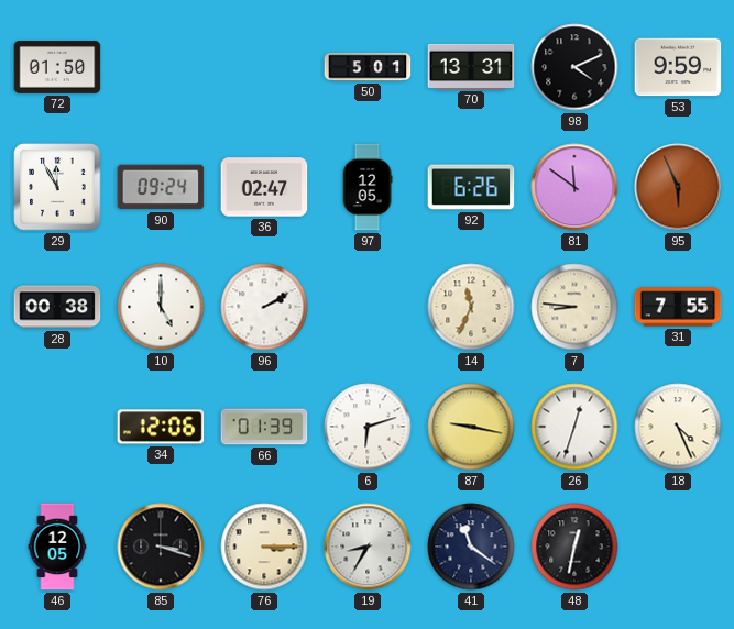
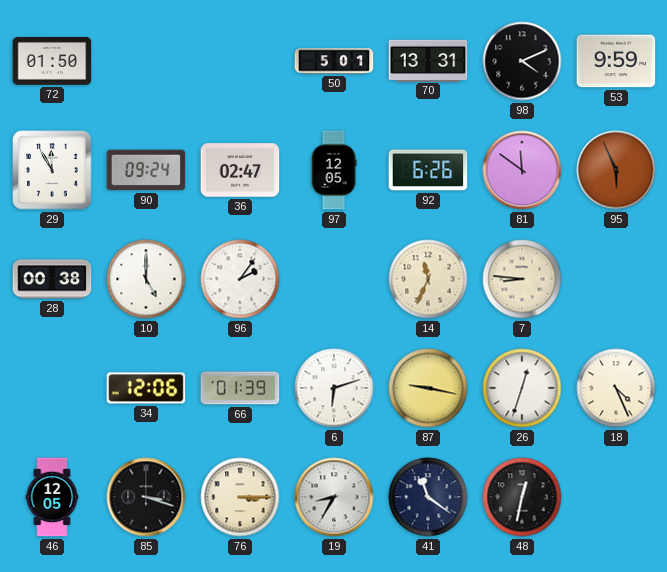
96: 2:10 -> 2:06 (240, 279)
31: 7:55 -> none (678, 307)
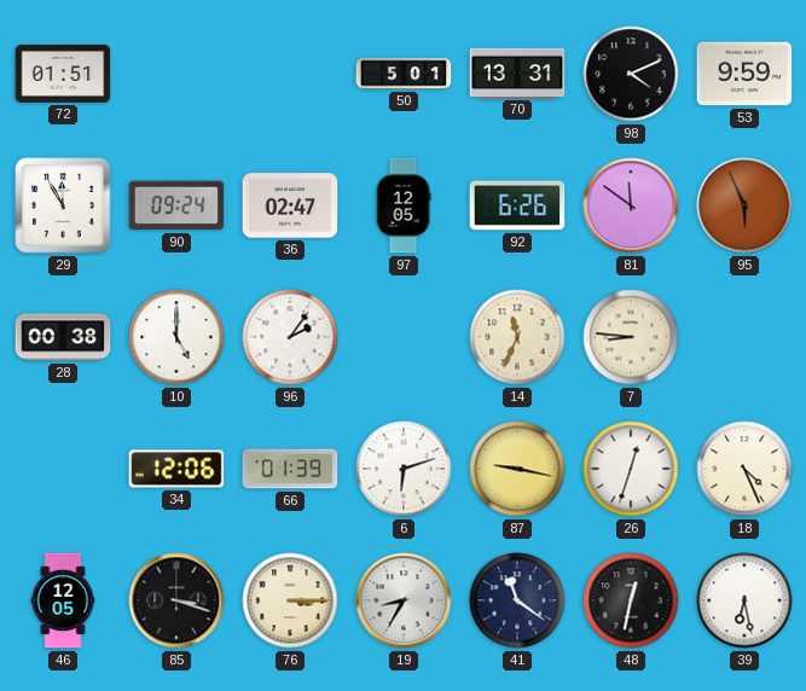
72: 01:50 -> 01:51 (63, 75)
39: none -> 6:28 (744, 600)
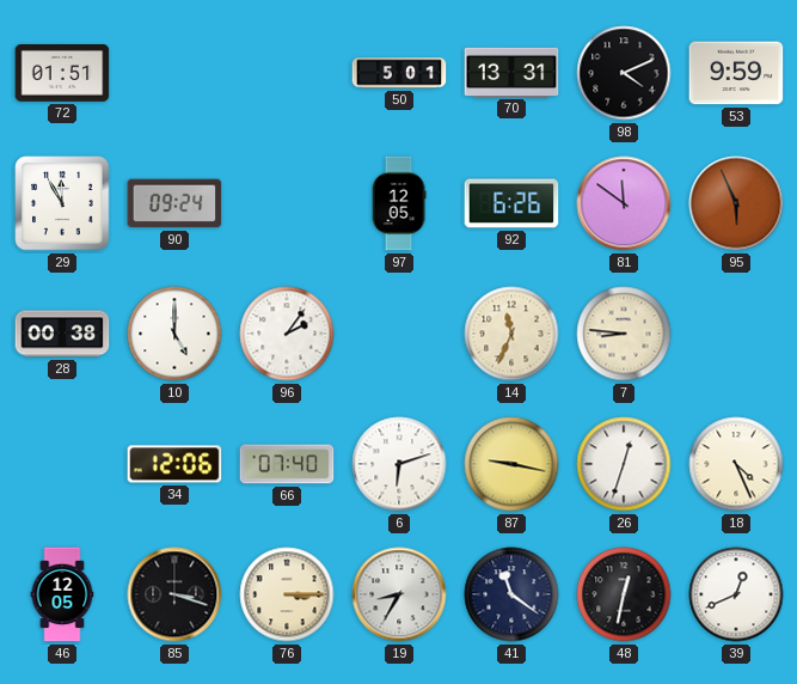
36: 02:47 -> none (290, 205)
66: 01:39 -> 07:40 (287, 464)
39: 6:28 -> 12:41 (736, 594)
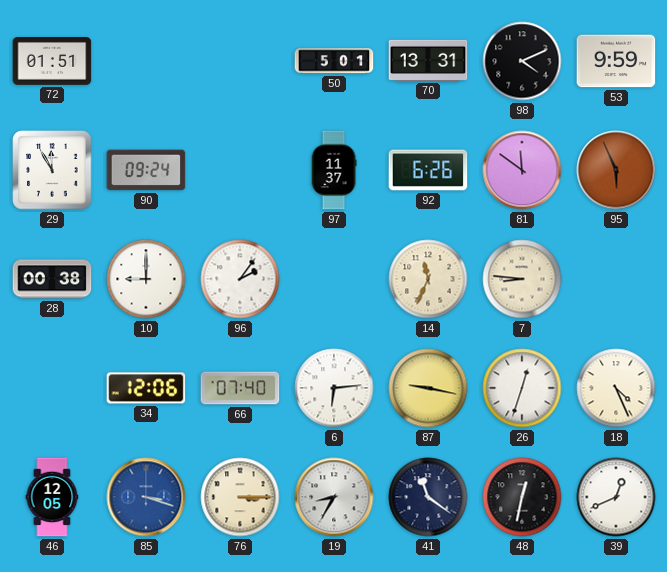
97: 12:05 -> 11:37 (334, 170)
10: 5:00 -> 9:00 (146, 279)
6: 6:12 -> 6:14 (334, 388)
85 dial: black -> blue (146, 497)
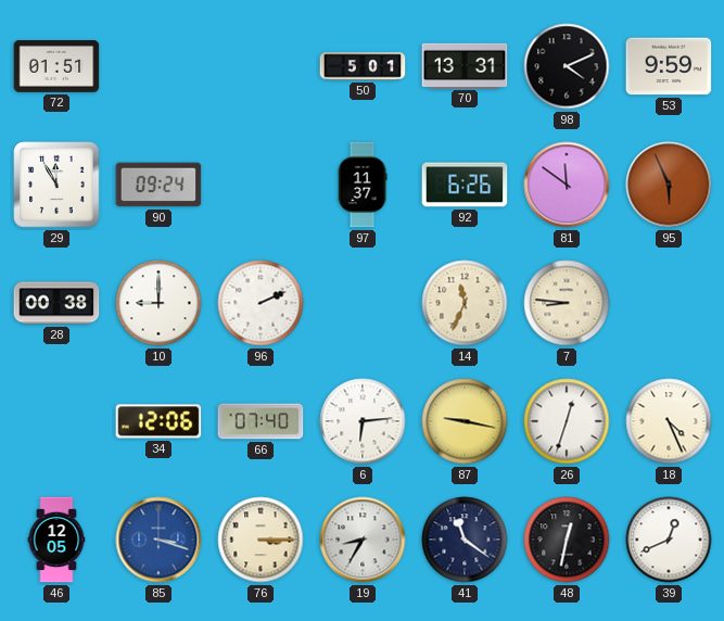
96: 2:06 -> 2:11 (261, 303)
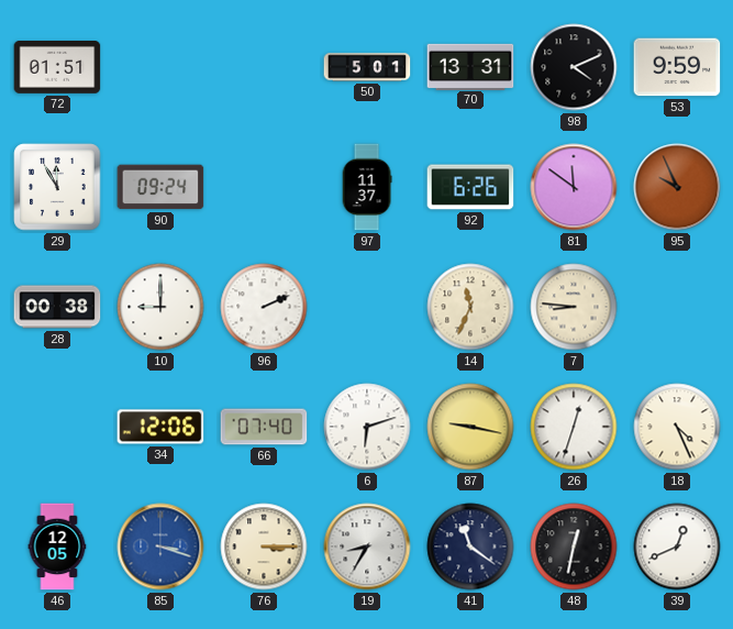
95: 5:56 -> 9:56 (677, 187)
6: 6:14 -> 6:12 (367, 427)
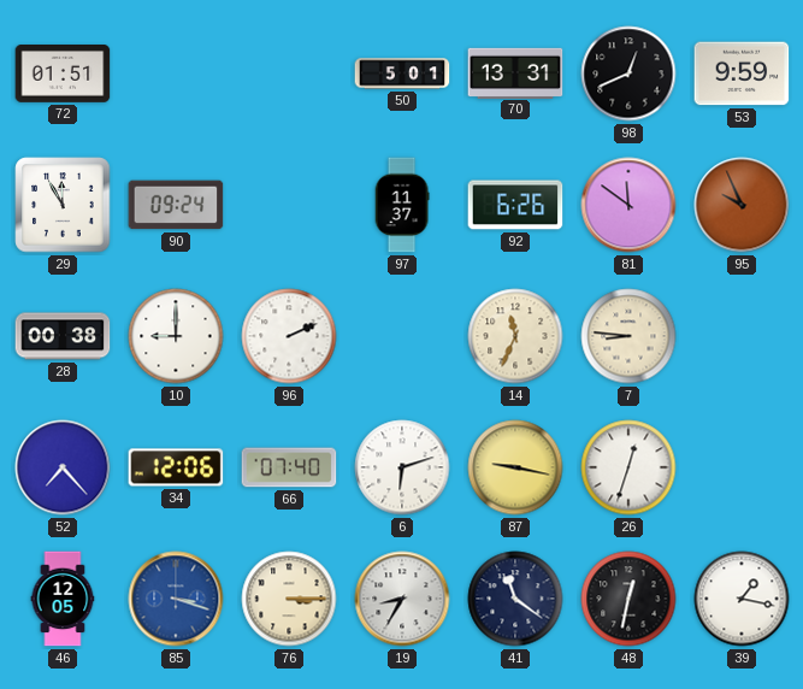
98: 4:11 -> 12:41 (628, 73)
52: none -> 7:23 (63, 467)
18: 4:26 -> none (677, 427)
39: 12:41 -> 1:17 (742, 599)
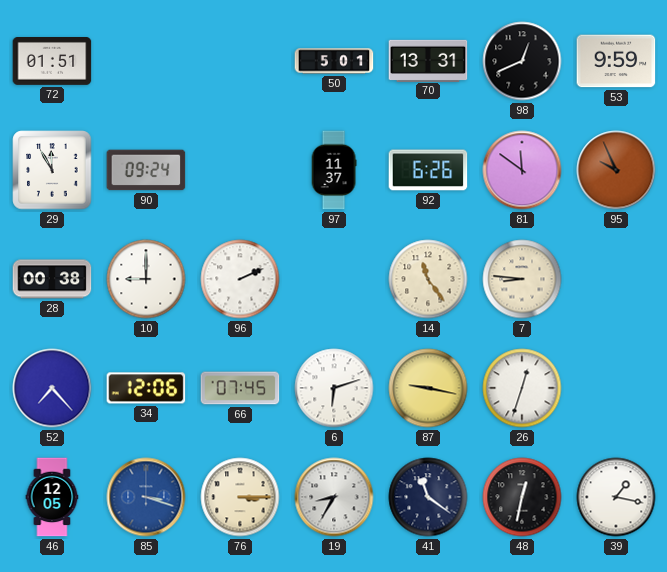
14: 11:34 -> 11:24 (428, 279)
66: 07:40 -> 07:45 (240, 388)
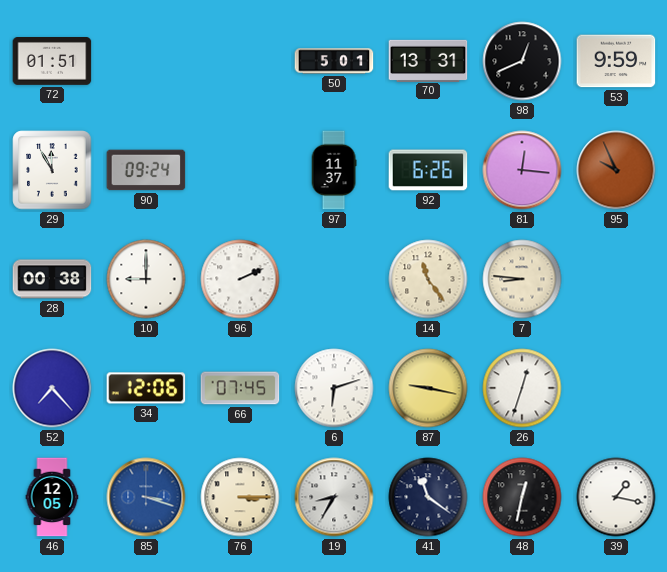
81: 11:51 -> 12:16 (522, 170)
